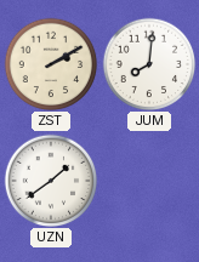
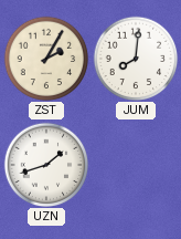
ZST: 2:10 -> 2:05 (46, 59)
UZN: 1:39 -> 1:42 (46, 165)
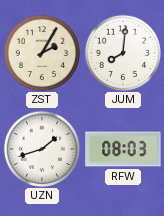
RFW: none -> 08:03 (123, 149)
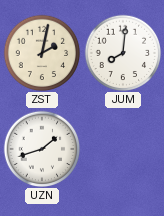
ZST: 2:05 -> 2:02 (42, 53)
RFW: 08:03 -> none (123, 149)
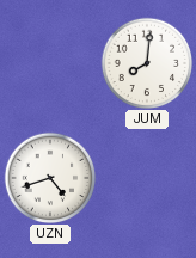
ZST: 2:02 -> none (42, 53)
UZN: 1:42 -> 4:42 (50, 178)
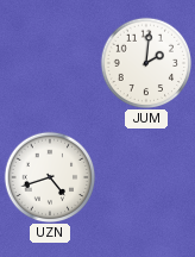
JUM: 8:01 -> 2:01 (146, 63)
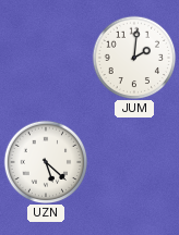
UZN: 4:42 -> 5:22 (46, 162)
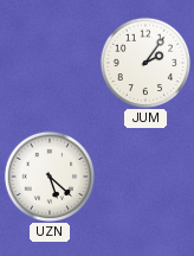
JUM: 2:01 -> 2:06 (145, 63)
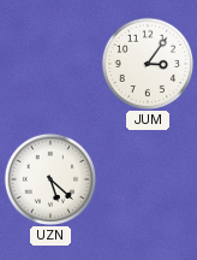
JUM: 2:06 -> 3:06 (148, 64)
